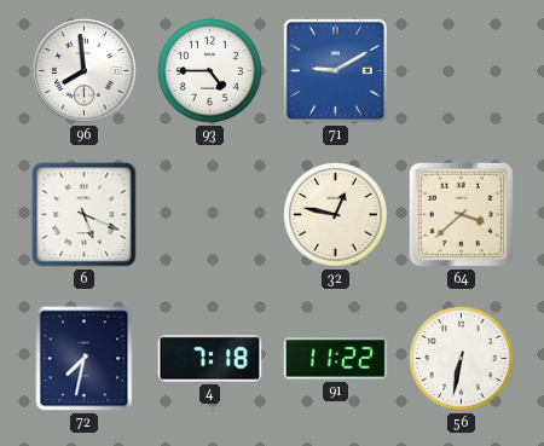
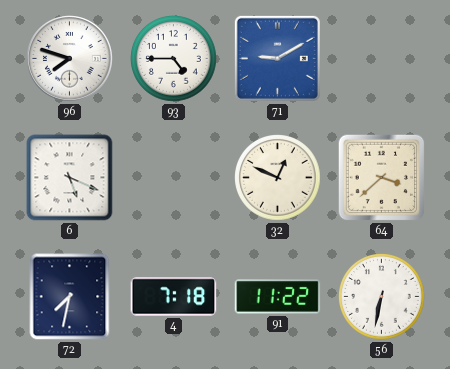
96: 7:59 -> 7:48 (70, 59)
32: 12:47 -> 12:49 (278, 178)
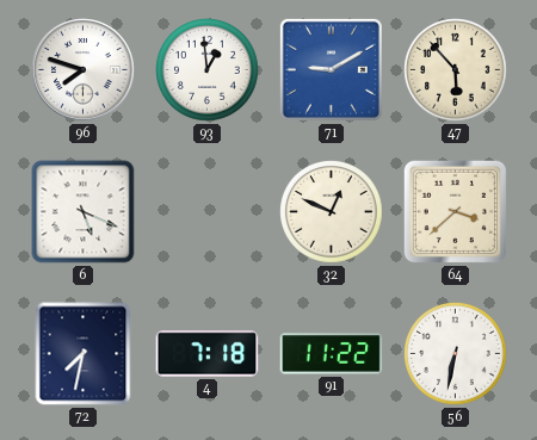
93: 4:45 -> 12:59 (208, 70)
47: none -> 5:53 (456, 70)
